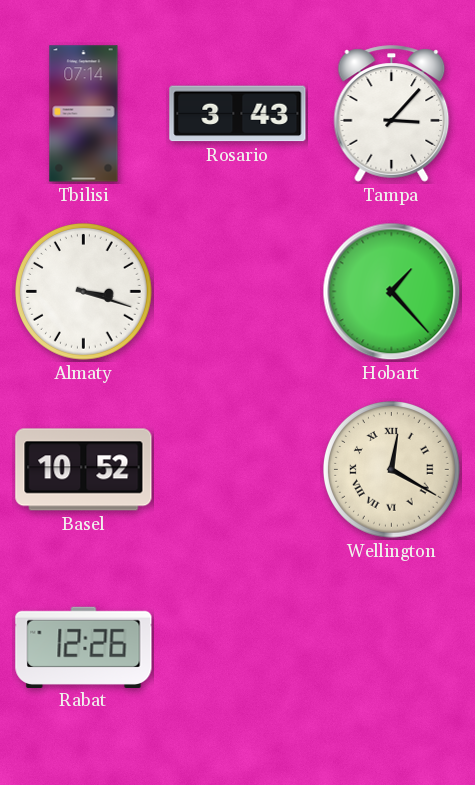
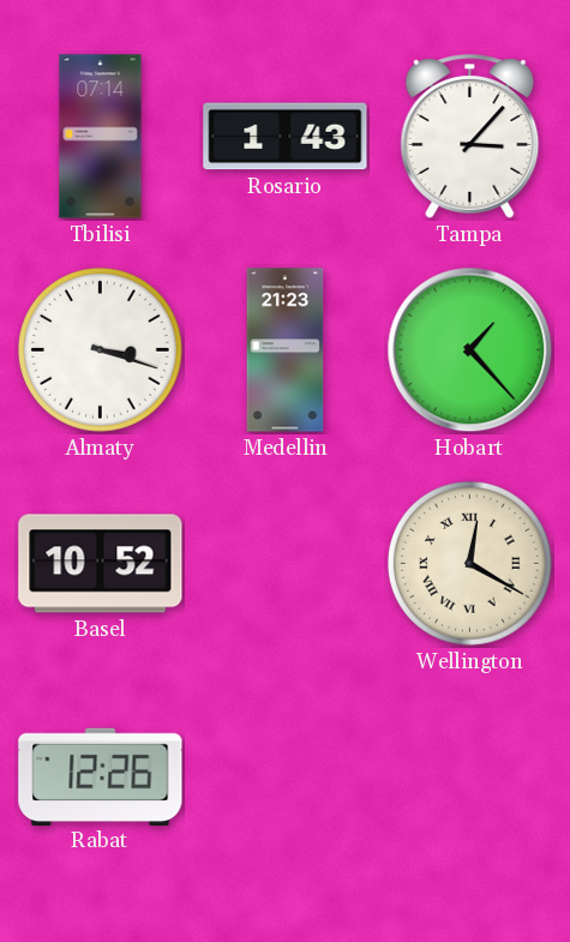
Rosario: 3:43 -> 1:43 (286, 137)
Medellin: none -> 21:23 (286, 350)
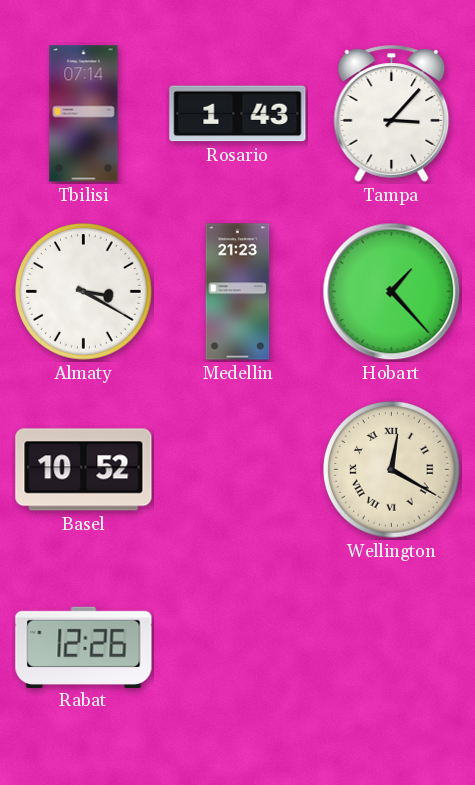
Almaty: 3:18 -> 3:20 (84, 292)
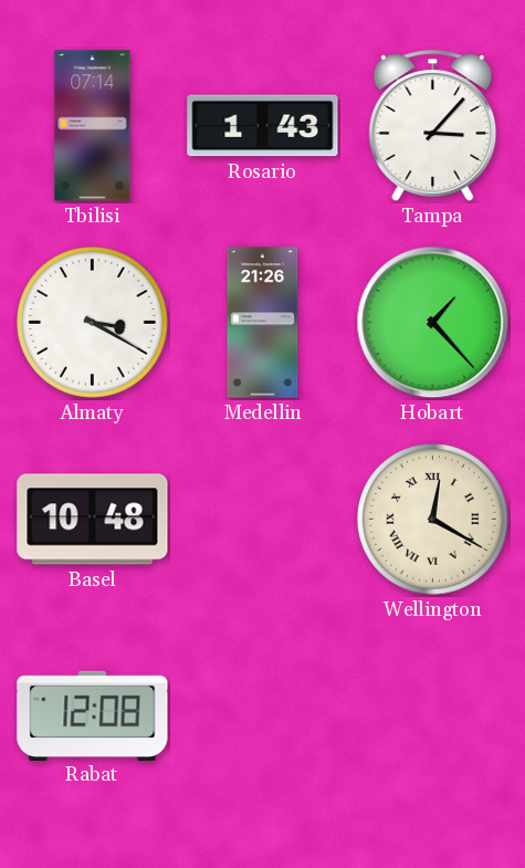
Medellin: 21:23 -> 21:26 (263, 323)
Basel: 10:52 -> 10:48 (93, 520)
Rabat: 12:26 -> 12:08 (93, 715)
